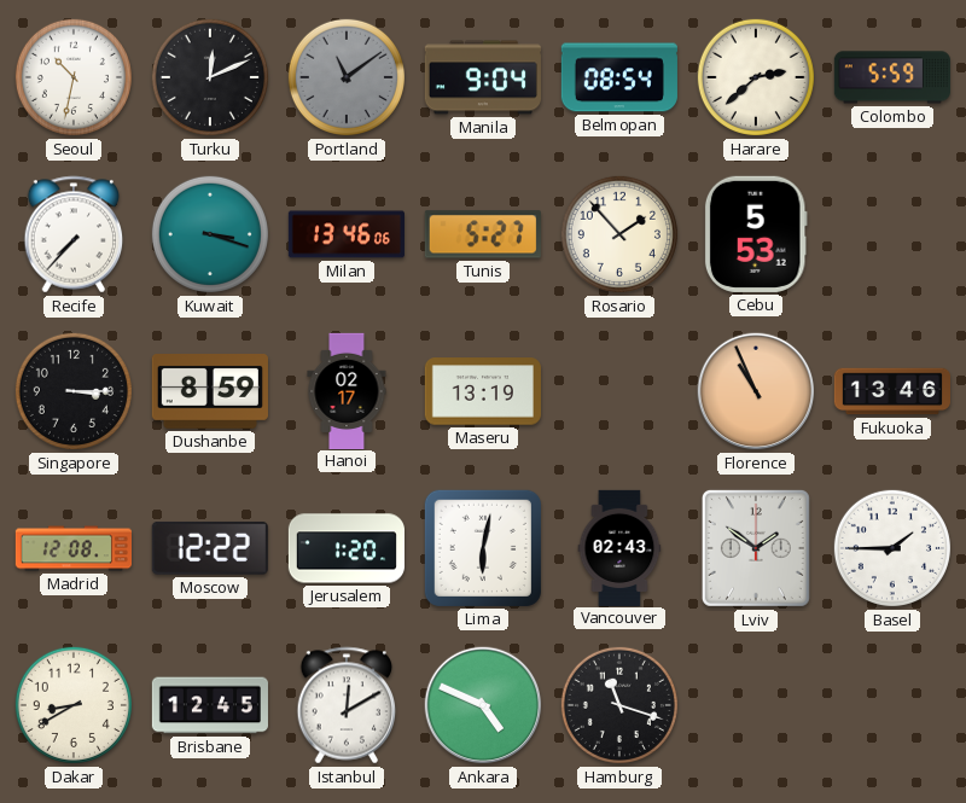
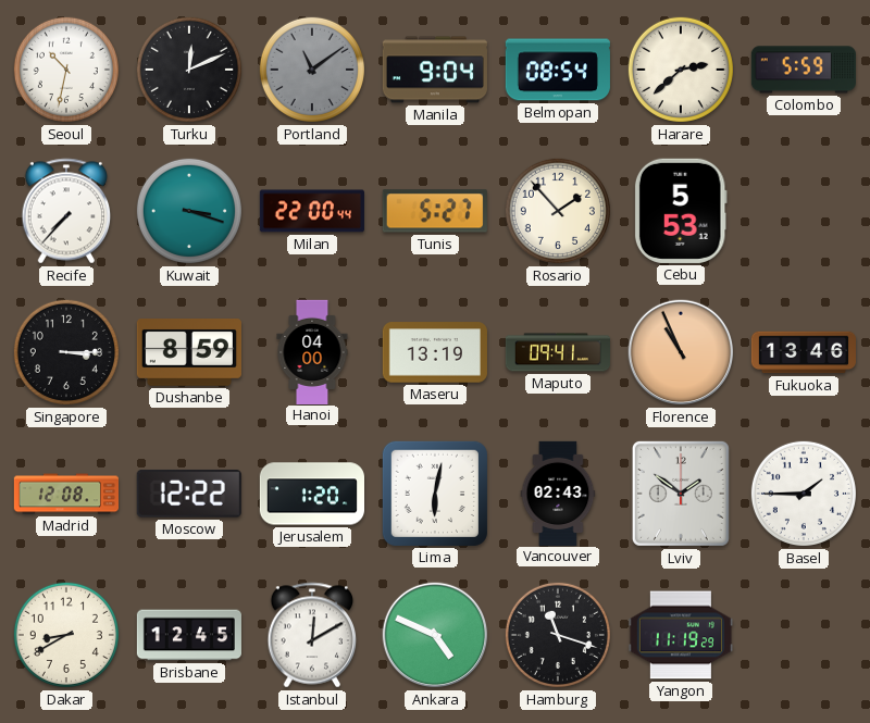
Milan: 13:46 -> 22:00 (312, 211)
Hanoi: 02:17 -> 04:00 (312, 351)
Maputo: none -> 09:41 (558, 352)
Yangon: none -> 11:19 (681, 635)
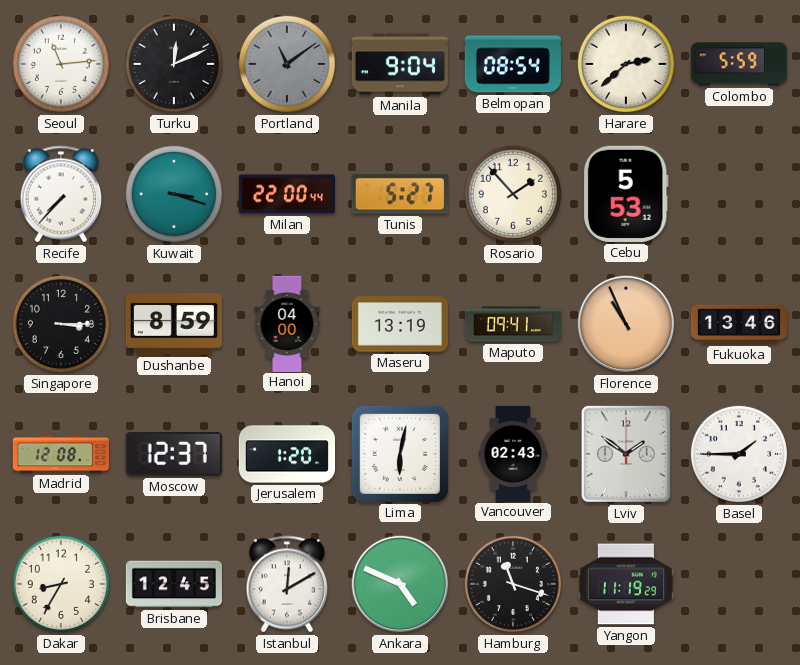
Seoul: 10:32 -> 11:14 (61, 64)
Moscow: 12:22 -> 12:37 (174, 454)
Dakar: 8:40 -> 8:35 (61, 584)
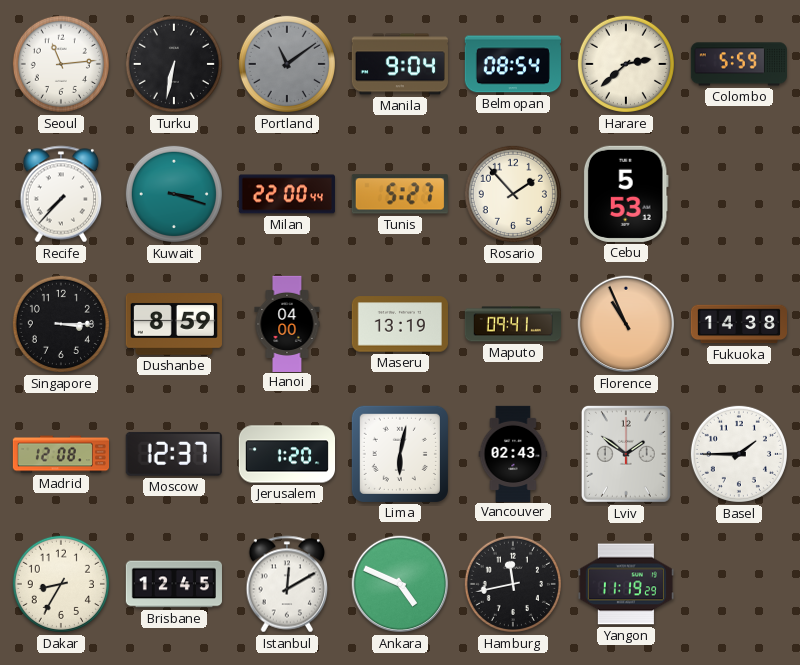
Turku: 12:11 -> 6:32 (174, 64)
Fukuoka: 13:46 -> 14:38 (738, 324)
Hamburg: 11:18 -> 11:43 (513, 584)
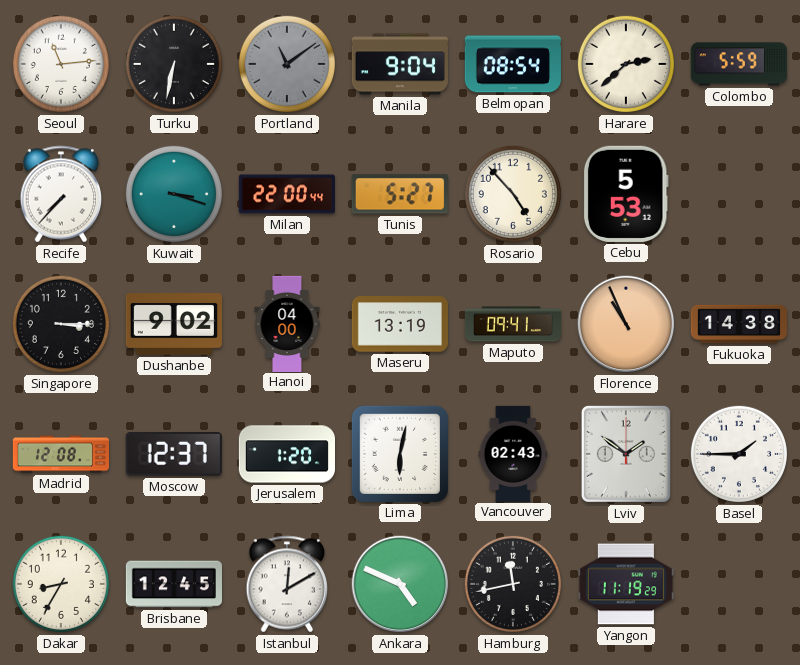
Rosario: 1:53 -> 4:53 (513, 194)
Dushanbe: 8:59 -> 9:02 (174, 325)
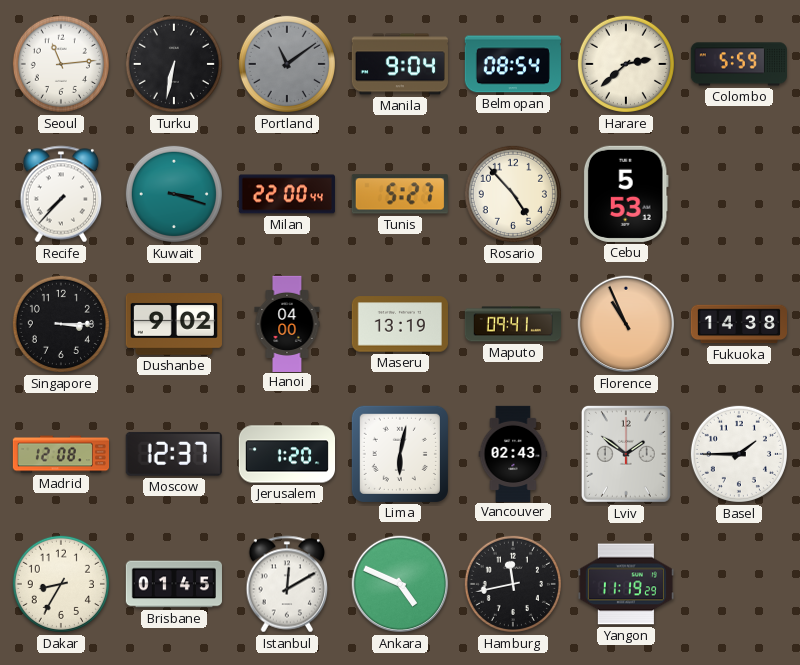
Brisbane: 12:45 -> 01:45 (174, 584)
